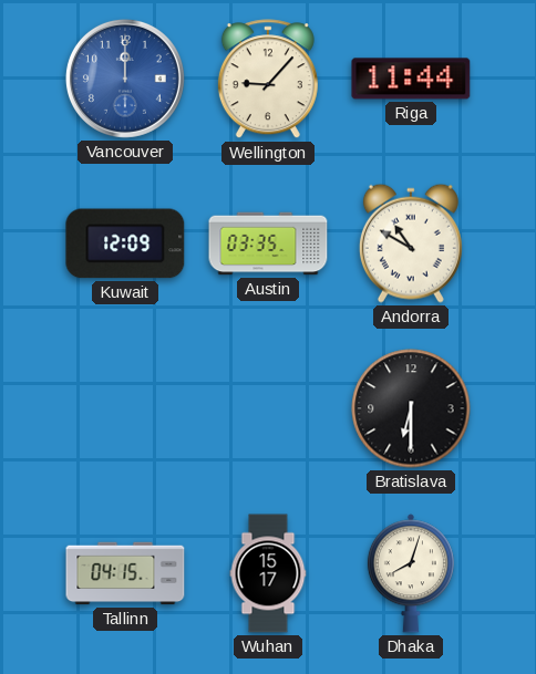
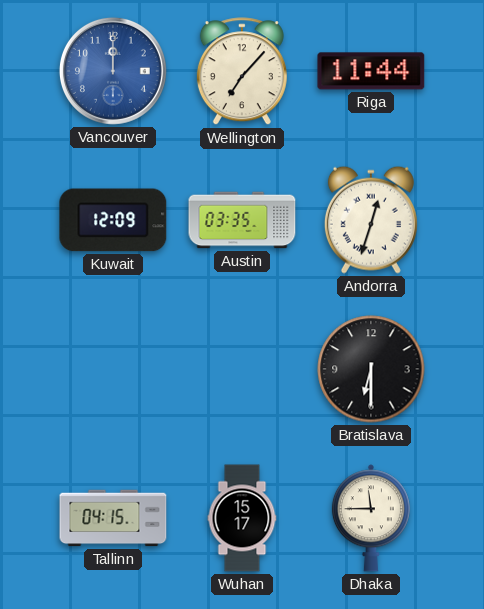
Wellington: 9:07 -> 7:07 (242, 72)
Andorra: 10:50 -> 12:33 (371, 220)
Dhaka: 8:03 -> 11:45 (371, 518)
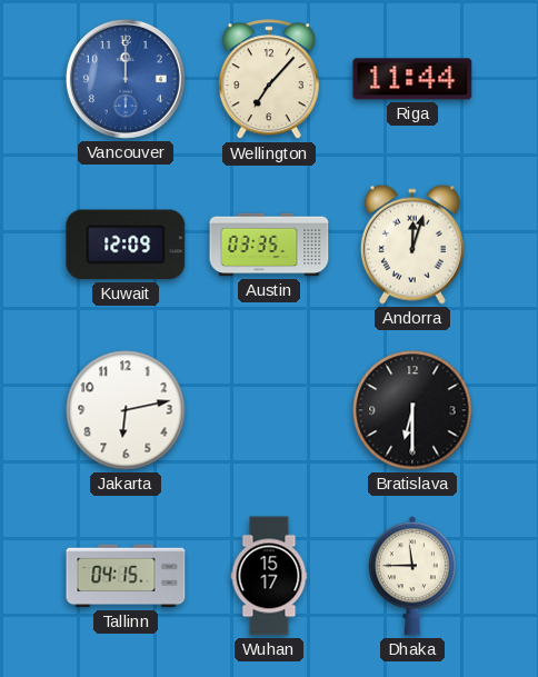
Andorra: 12:33 -> 12:03 (412, 245)
Jakarta: none -> 6:13 (126, 410)
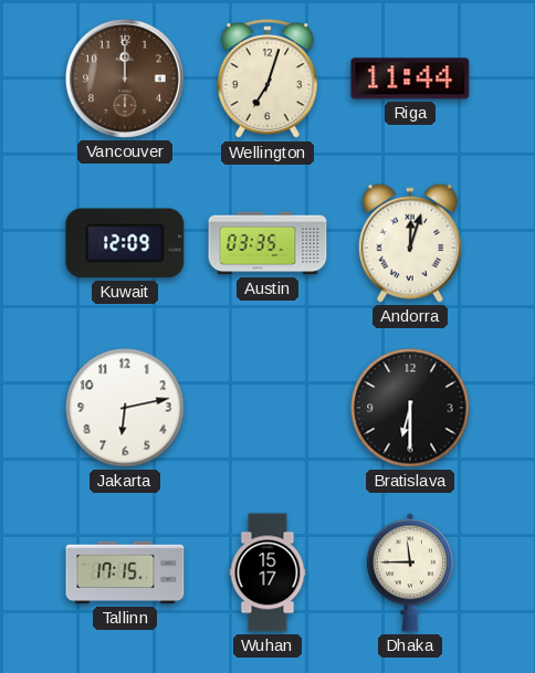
Vancouver dial: blue -> brown (125, 78)
Wellington: 7:07 -> 7:03 (267, 80)
Tallinn: 04:15 -> 17:15 (125, 572)
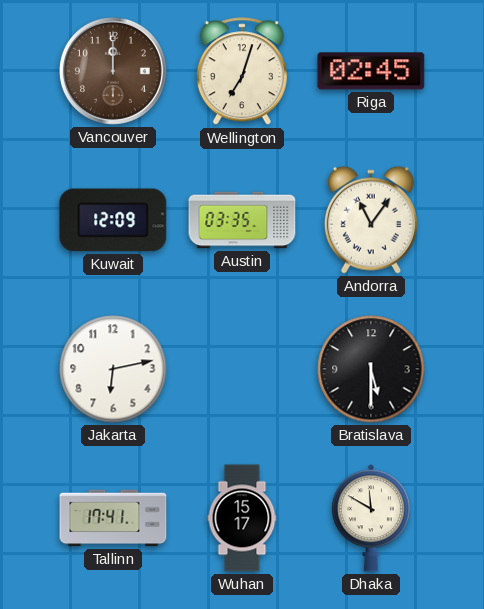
Riga: 11:44 -> 02:45 (371, 71)
Andorra: 12:03 -> 11:06 (371, 220)
Bratislava: 6:30 -> 5:30 (371, 369)
Tallinn: 17:15 -> 17:41 (113, 518)
Dhaka: 11:45 -> 11:50 (371, 518)
